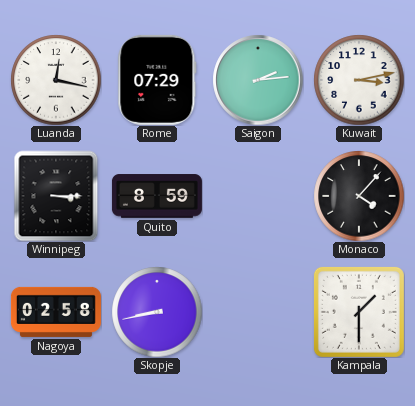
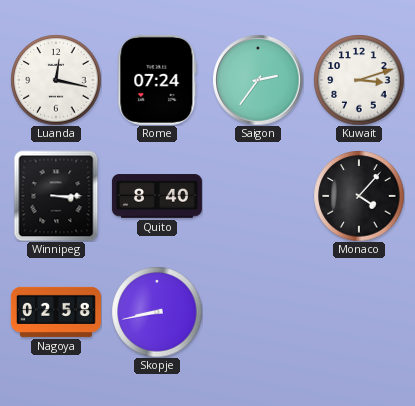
Rome: 07:29 -> 07:24 (157, 80)
Saigon: 2:14 -> 2:36 (258, 80)
Kuwait: 3:13 -> 3:12 (359, 80)
Quito: 8:59 -> 8:40 (157, 196)
Kampala: 1:30 -> none (359, 312)
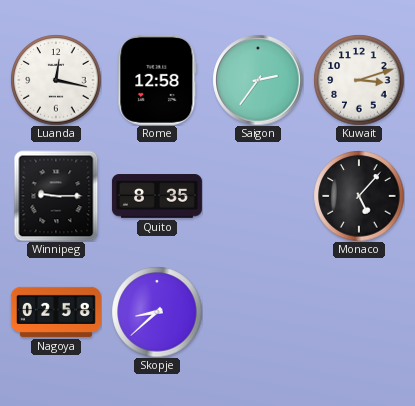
Rome: 07:24 -> 12:58 (157, 80)
Winnipeg: 3:15 -> 9:15 (56, 196)
Quito: 8:40 -> 8:35 (157, 196)
Monaco: 4:07 -> 5:07 (359, 196)
Skopje: 8:43 -> 8:38 (157, 312)
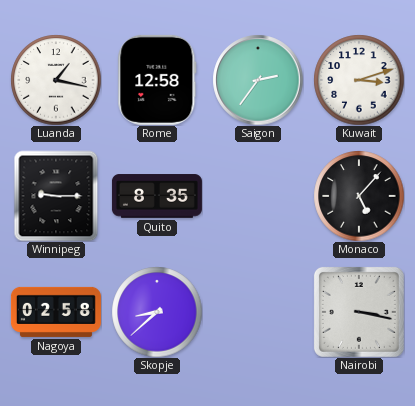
Luanda: 12:17 -> 1:17 (56, 80)
Nairobi: none -> 3:17 (359, 312)
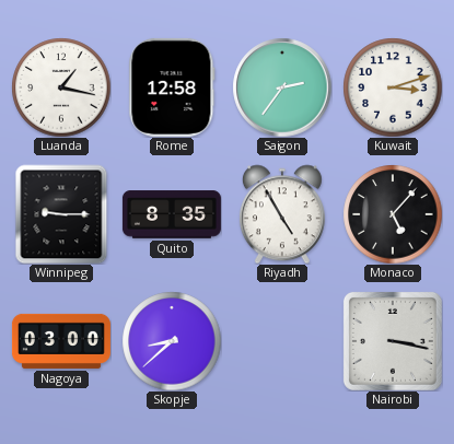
Riyadh: none -> 4:55 (282, 214)
Nagoya: 02:58 -> 03:00 (61, 341)
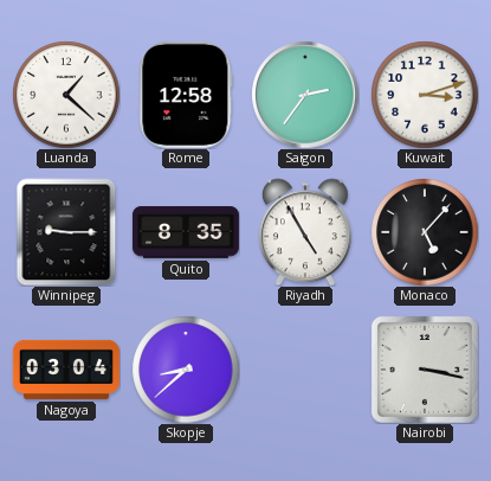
Luanda: 1:17 -> 1:22 (66, 95)
Nagoya: 03:00 -> 03:04 (66, 370)
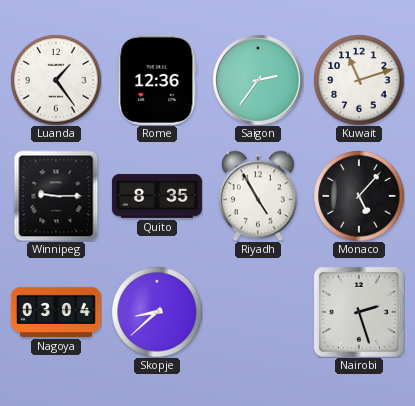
Luanda: 1:22 -> 1:24 (56, 80)
Rome: 12:58 -> 12:36 (157, 80)
Kuwait: 3:12 -> 11:12 (359, 80)
Nairobi: 3:17 -> 2:27 (359, 312)
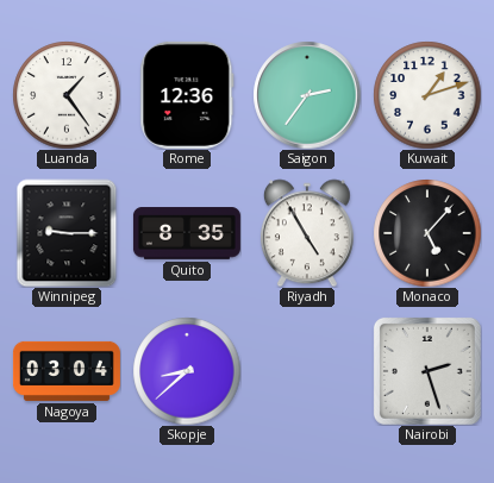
Kuwait: 11:12 -> 1:12 (427, 95)
